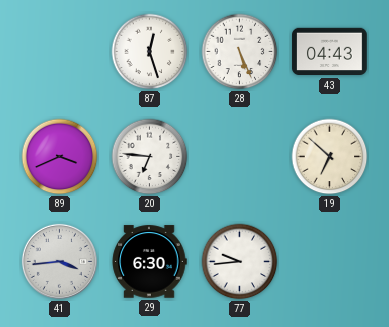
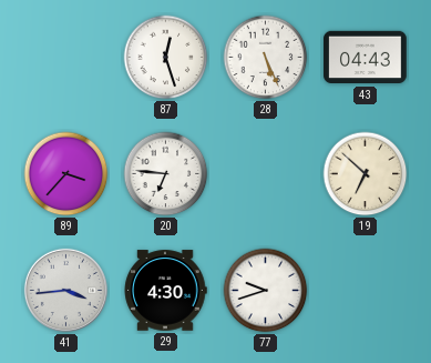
89: 3:41 -> 3:37 (66, 174)
29: 6:30 -> 4:30 (165, 291)
77: 9:44 -> 9:42 (266, 291)
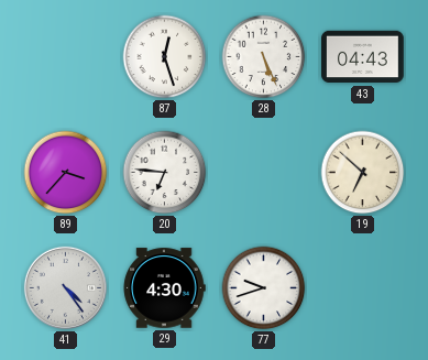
41: 3:44 -> 4:24 (65, 287)
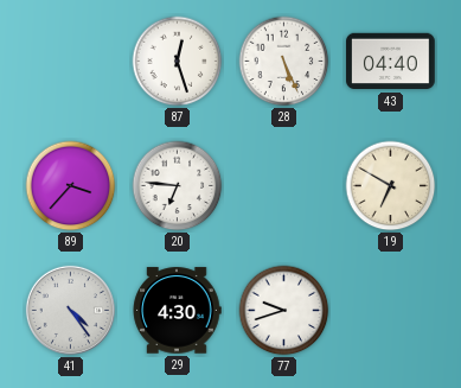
43: 04:43 -> 04:40 (391, 62)
19: 6:52 -> 6:50 (391, 186)
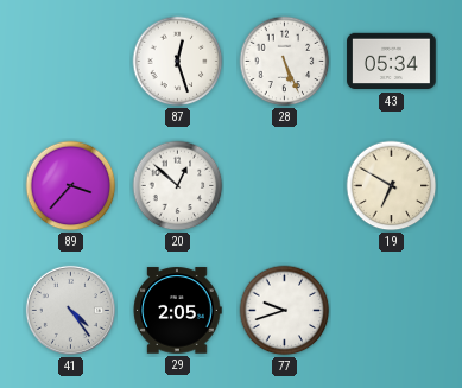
43: 04:40 -> 05:34 (392, 62)
20: 6:46 -> 12:52 (178, 186)
29: 4:30 -> 2:05 (177, 311)
